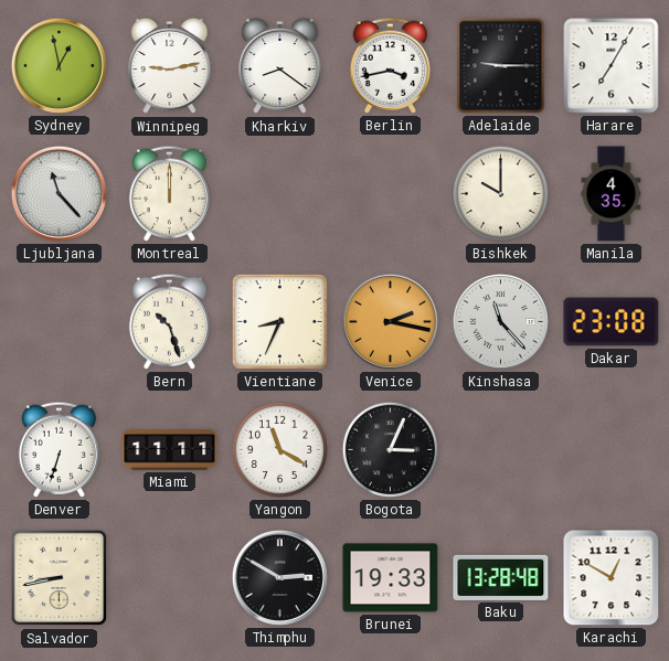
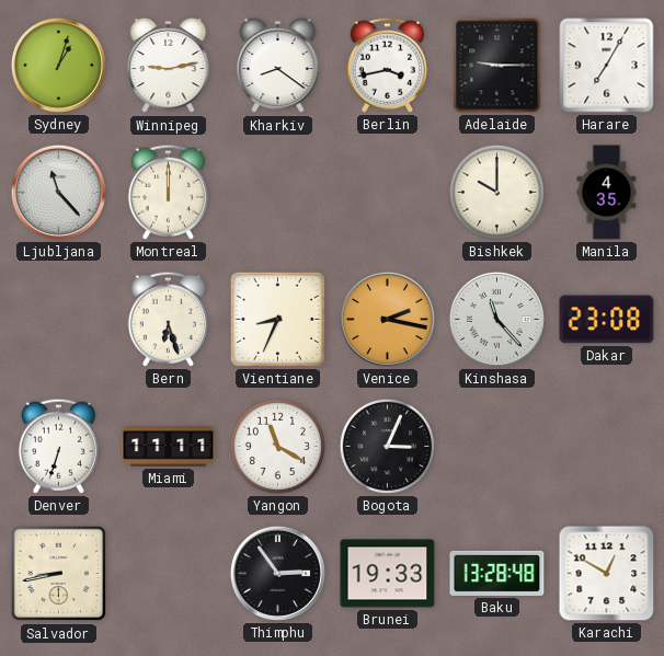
Sydney: 12:58 -> 1:03 (58, 65)
Bern: 10:27 -> 6:27 (168, 319)
Thimphu: 2:50 -> 2:54 (277, 573)
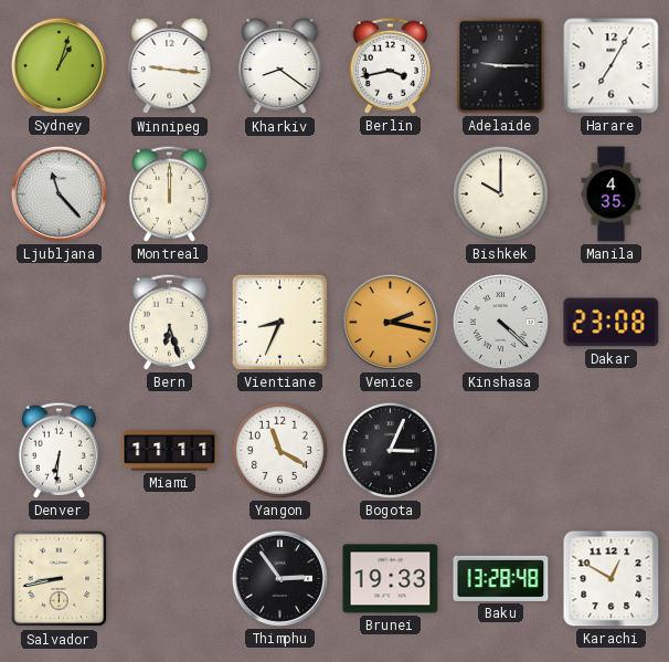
Winnipeg: 9:13 -> 9:16 (170, 66)
Kinshasa: 11:23 -> 4:22 (500, 322)
Denver: 6:33 -> 6:31 (59, 450)
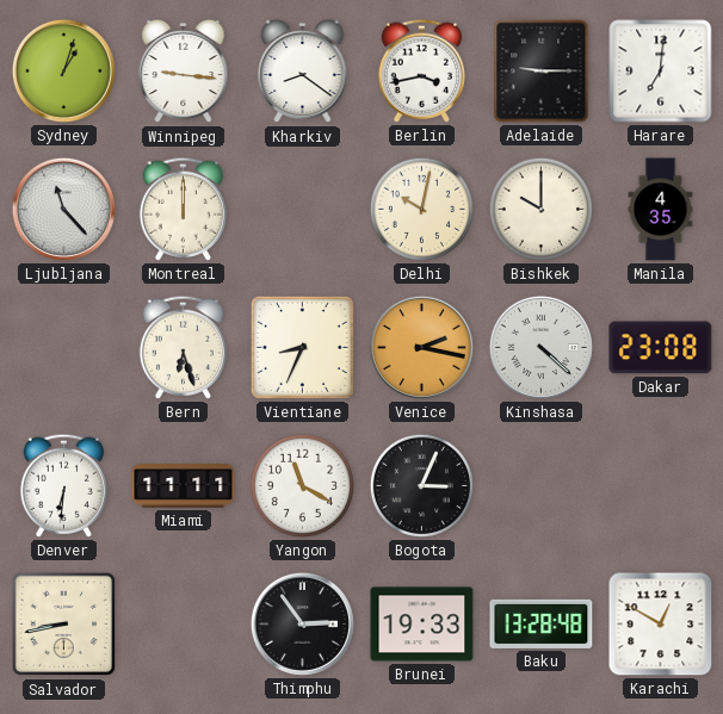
Harare: 7:05 -> 7:01 (661, 72)
Delhi: none -> 10:02 (421, 209)
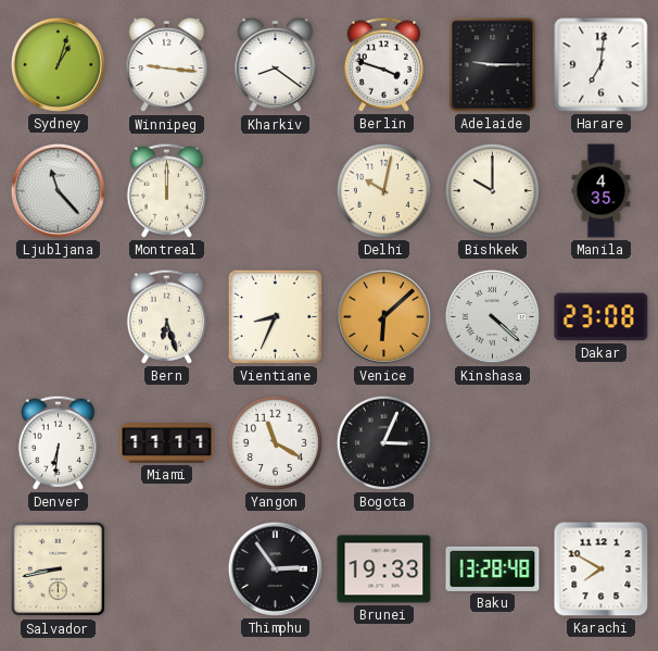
Berlin: 3:43 -> 3:48 (383, 64)
Venice: 2:17 -> 6:08 (383, 316)
Karachi: 12:50 -> 7:50 (602, 569)
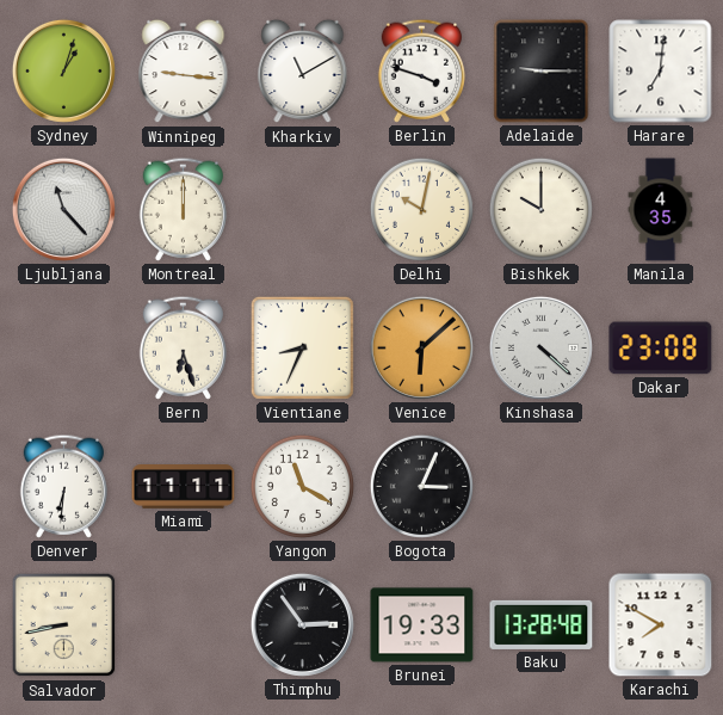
Kharkiv: 8:21 -> 11:10 (303, 72)
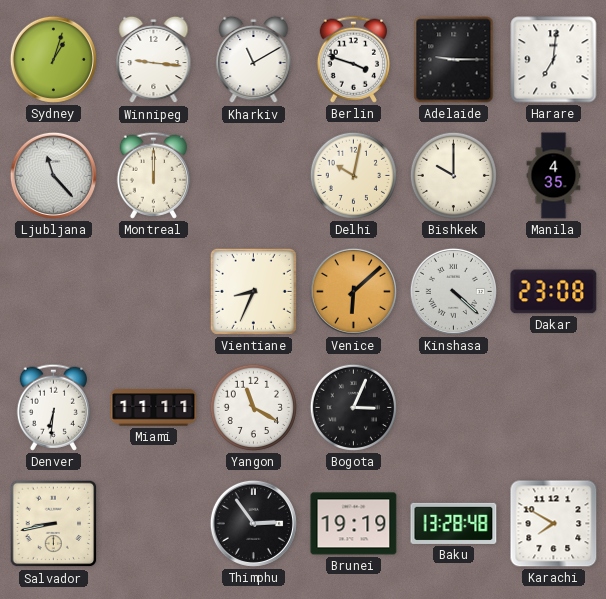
Bern: 6:27 -> none (183, 347)
Brunei: 19:33 -> 19:19 (354, 524)
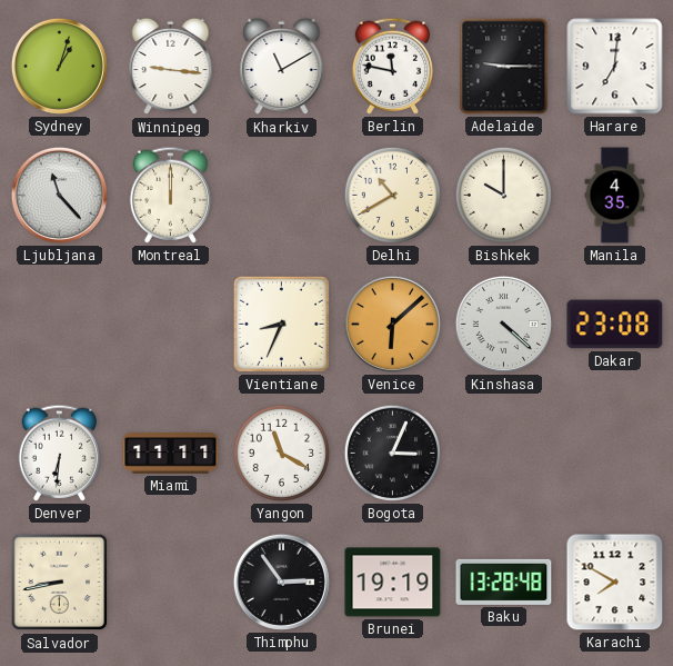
Berlin: 3:48 -> 11:47 (392, 66)
Delhi: 10:02 -> 10:40 (392, 195)
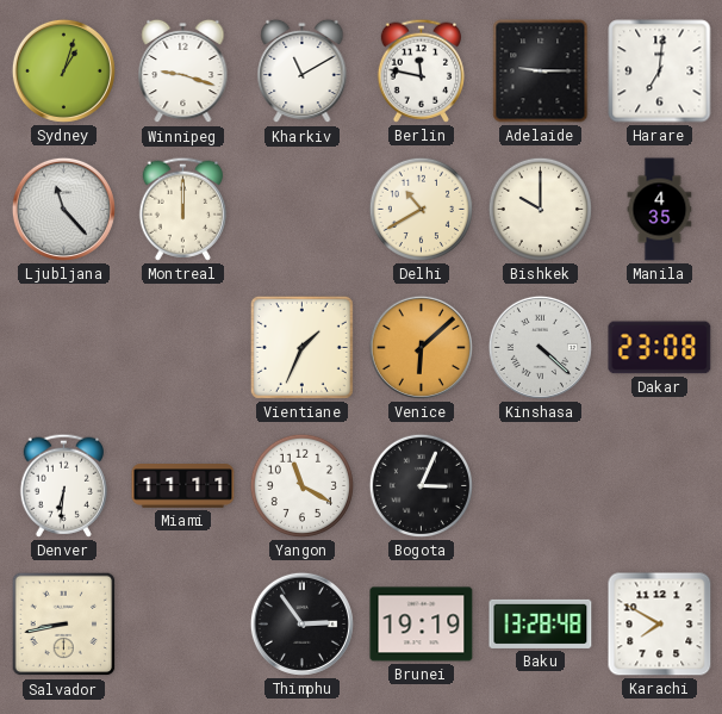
Winnipeg: 9:16 -> 9:18 (183, 72)
Vientiane: 8:34 -> 1:34 (301, 347)
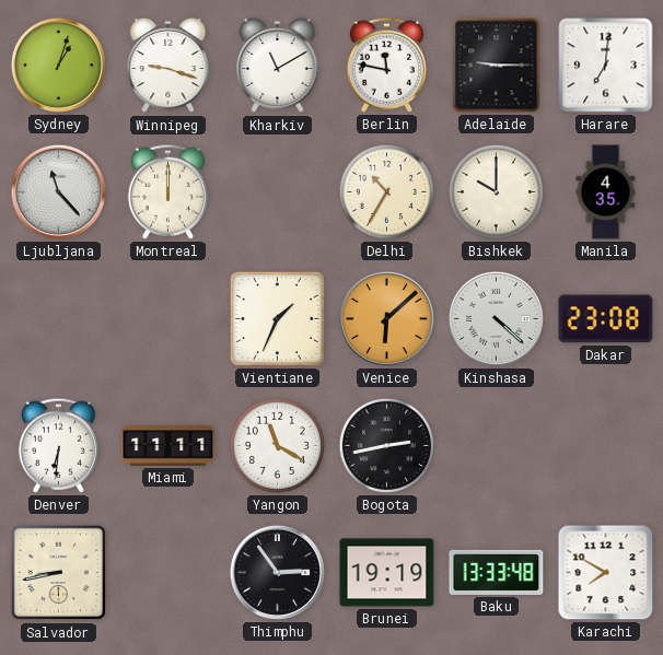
Delhi: 10:40 -> 10:35 (386, 191)
Bogota: 3:04 -> 2:43 (386, 445)
Baku: 13:28 -> 13:33 (497, 572)
